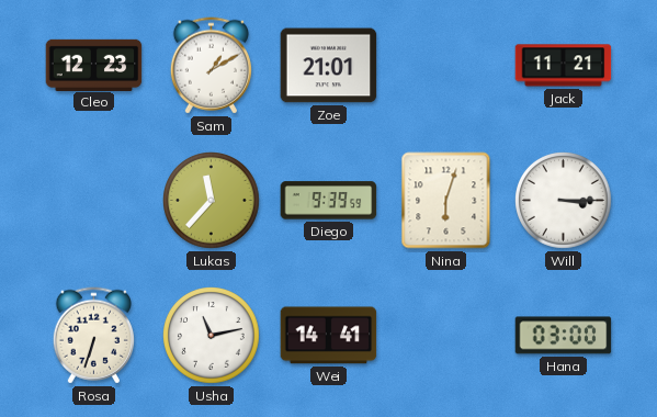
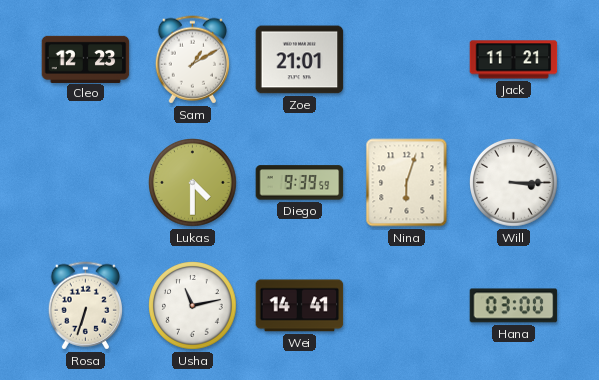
Lukas: 11:37 -> 4:30 (193, 183)
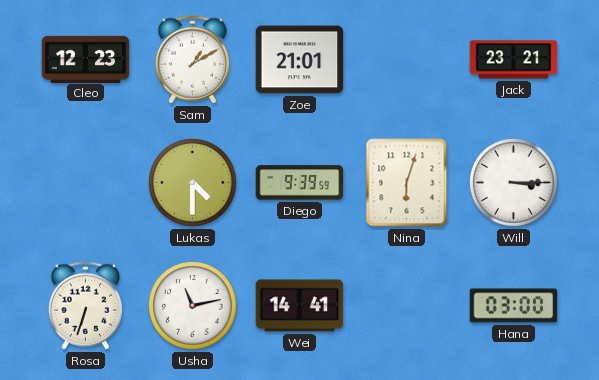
Jack: 11:21 -> 23:21 (514, 60)
